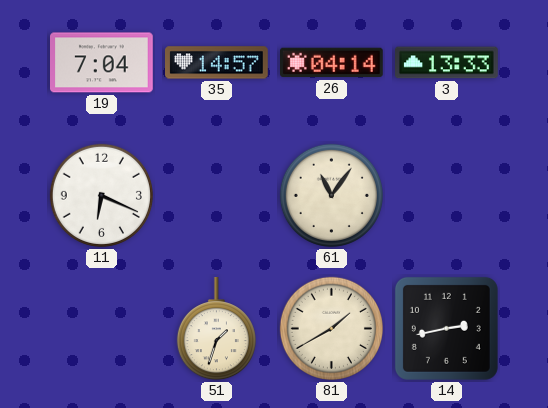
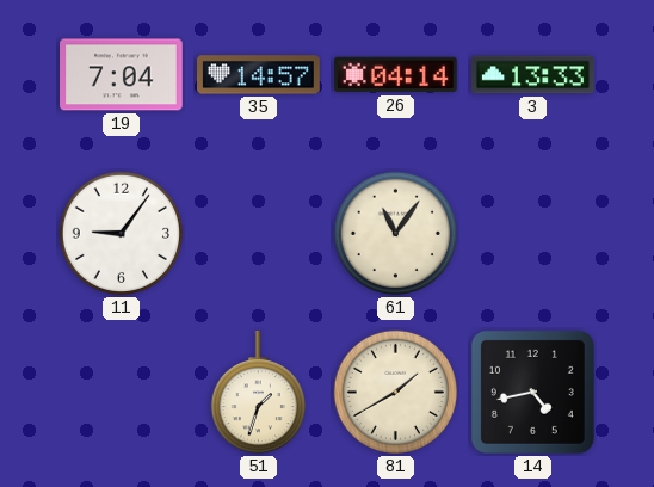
11: 6:19 -> 9:06 (121, 233)
14: 2:43 -> 4:43 (532, 392)
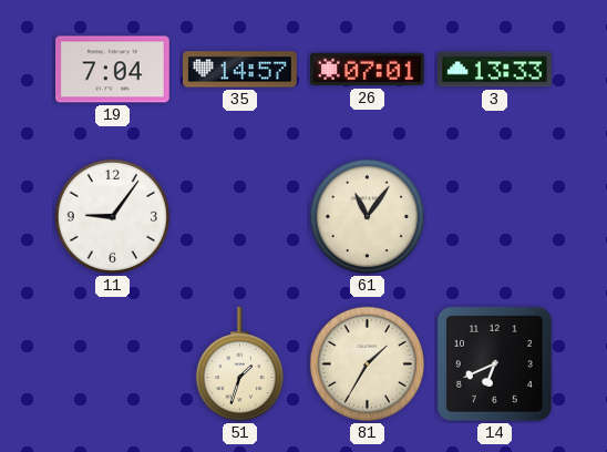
26: 04:14 -> 07:01 (368, 70)
81: 1:40 -> 1:35 (367, 363)
14: 4:43 -> 6:41 (494, 363)
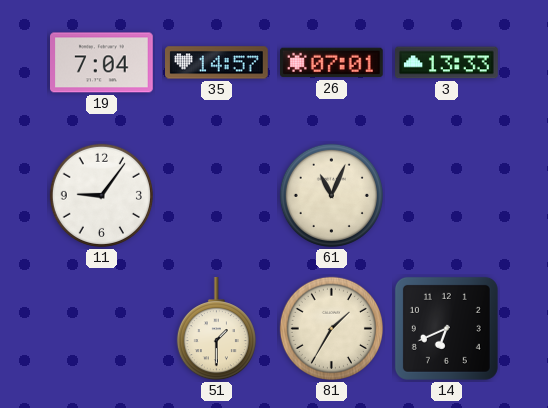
61: 11:06 -> 11:04 (331, 195)
51: 1:33 -> 1:30 (216, 330)
